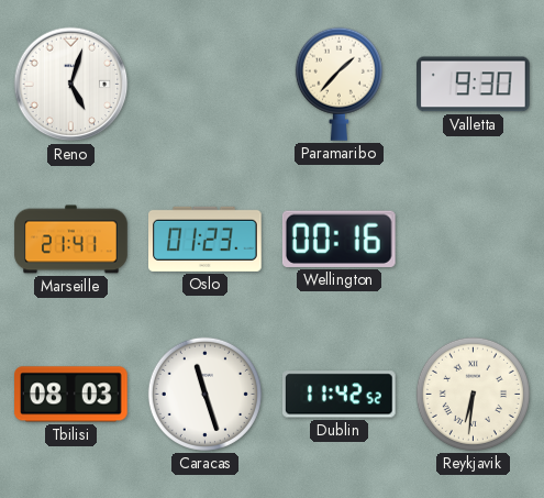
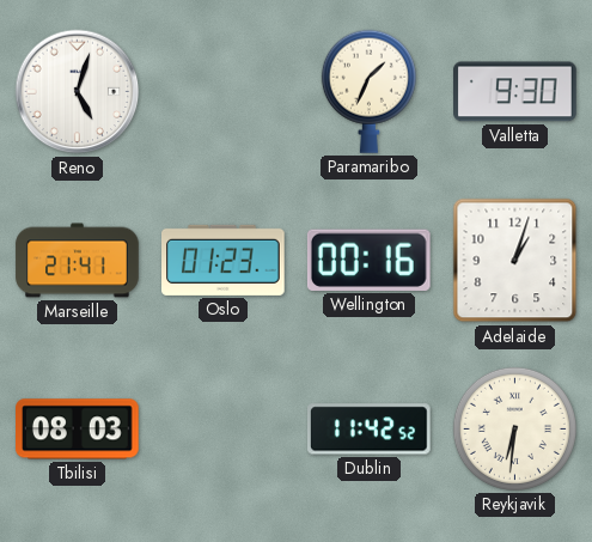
Paramaribo: 1:37 -> 1:34 (368, 91)
Adelaide: none -> 1:03 (515, 261)
Caracas: 11:27 -> none (204, 394)
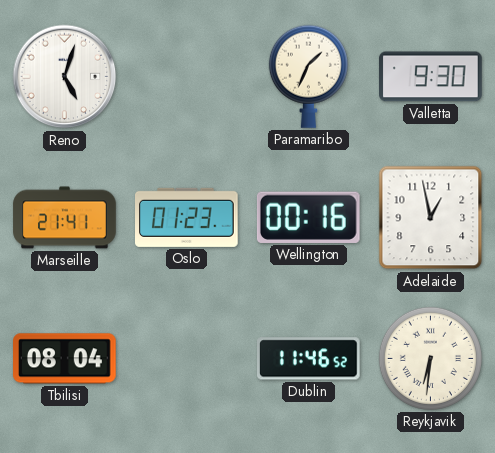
Adelaide: 1:03 -> 12:58 (431, 218)
Tbilisi: 08:03 -> 08:04 (65, 359)
Dublin: 11:42 -> 11:46 (309, 359)
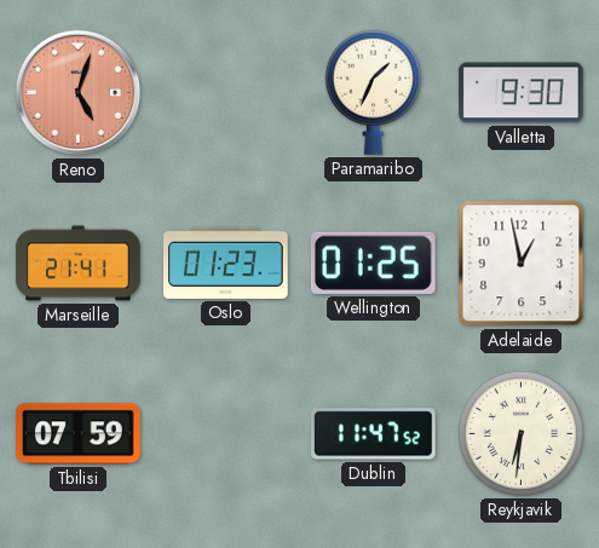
Reno dial: white -> salmon (79, 93)
Wellington: 00:16 -> 01:25 (373, 263)
Tbilisi: 08:04 -> 07:59 (79, 434)
Dublin: 11:46 -> 11:47 (374, 434)
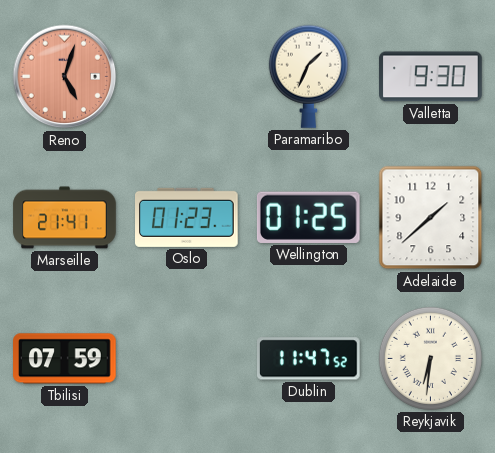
Adelaide: 12:58 -> 1:38 (431, 218)
